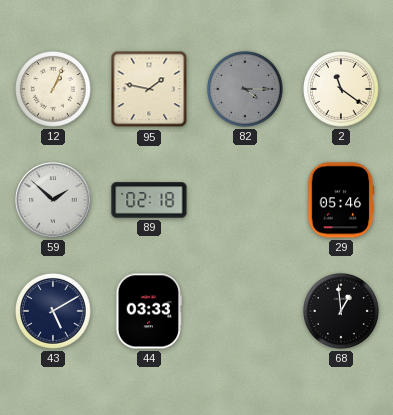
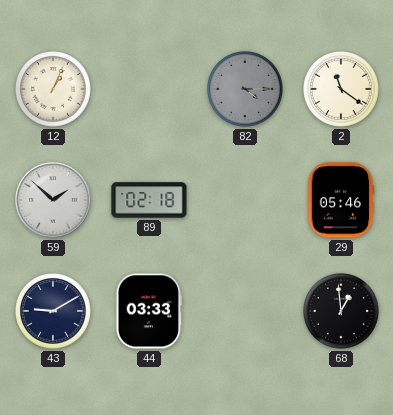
95: 1:47 -> none (149, 89)
43: 5:10 -> 9:10 (54, 312)
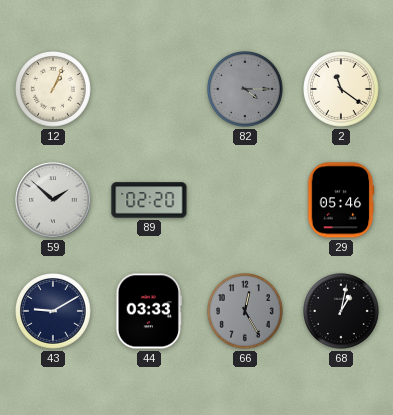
89: 02:18 -> 02:20 (149, 200)
66: none -> 12:25 (246, 312)
68: 12:59 -> 1:02 (342, 312)
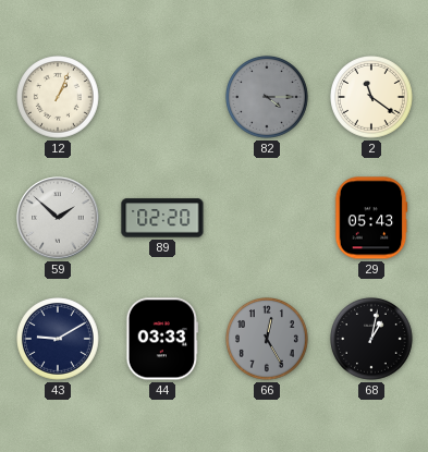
29: 05:46 -> 05:43 (371, 218)
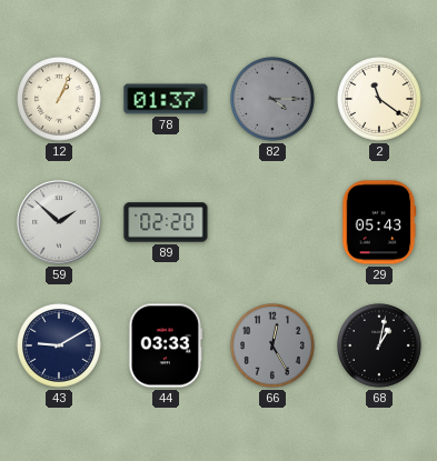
78: none -> 01:37 (166, 99)
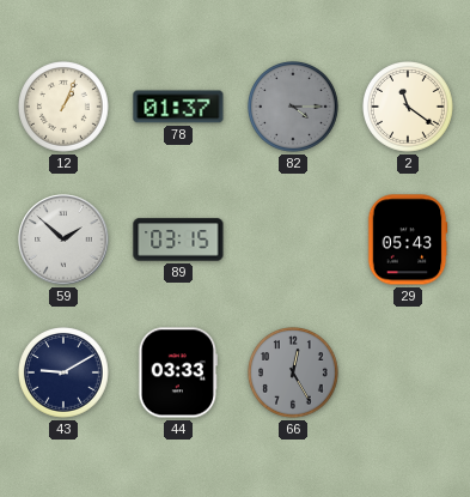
89: 02:20 -> 03:15 (178, 240)
68: 1:02 -> none (380, 347)
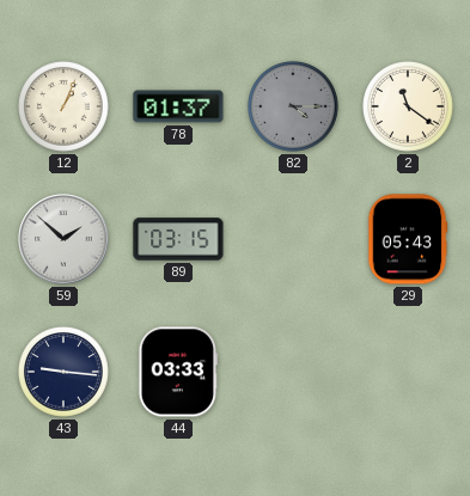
43: 9:10 -> 9:16 (65, 373)
66: 12:25 -> none (294, 374)
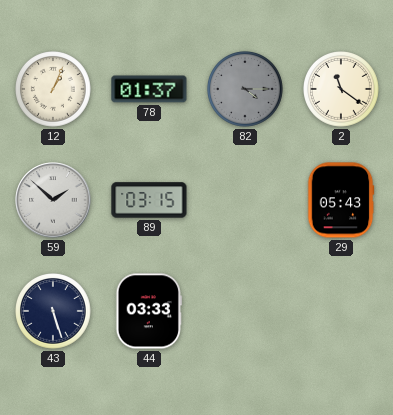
43: 9:16 -> 5:27 (54, 312)
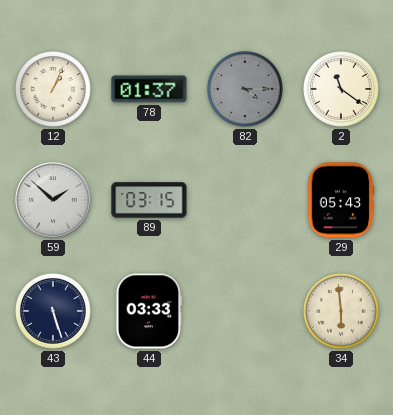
34: none -> 5:59 (342, 312)
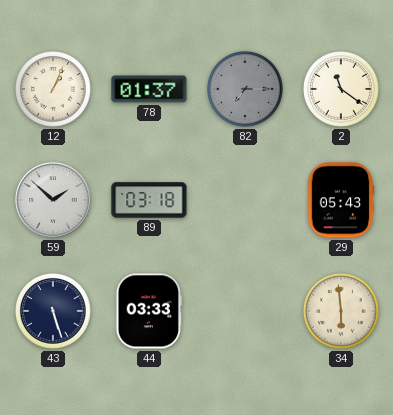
82: 4:15 -> 7:15 (246, 90)
89: 03:15 -> 03:18 (149, 200)
